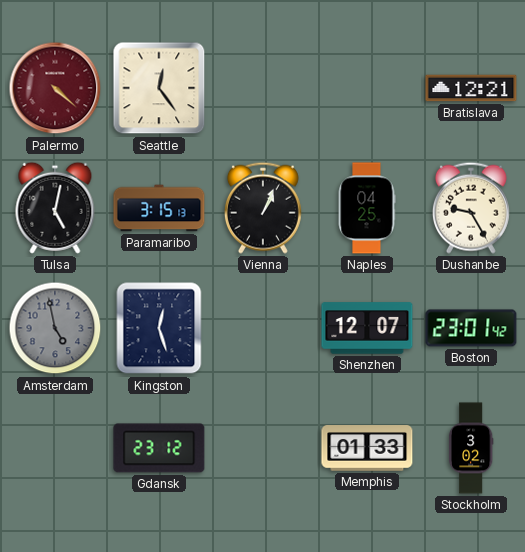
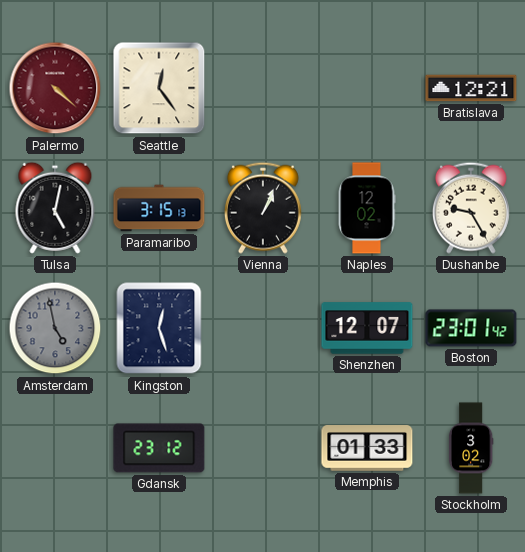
Naples: 04:25 -> 12:02 (367, 208)
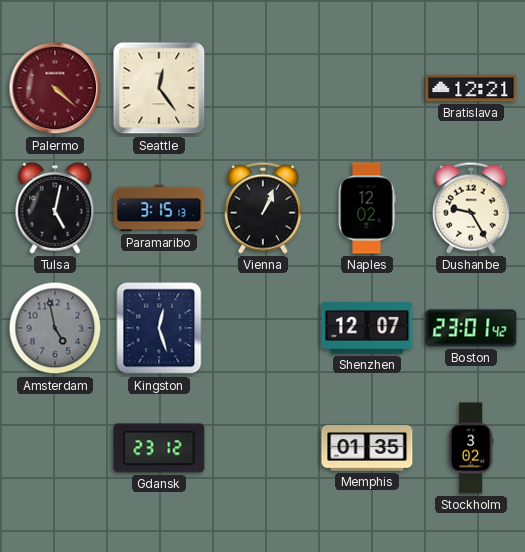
Memphis: 01:33 -> 01:35 (367, 448)
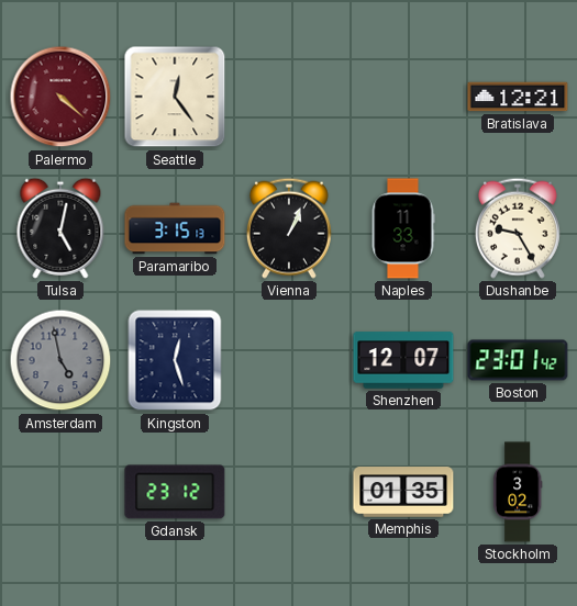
Naples: 12:02 -> 11:33 (403, 228)
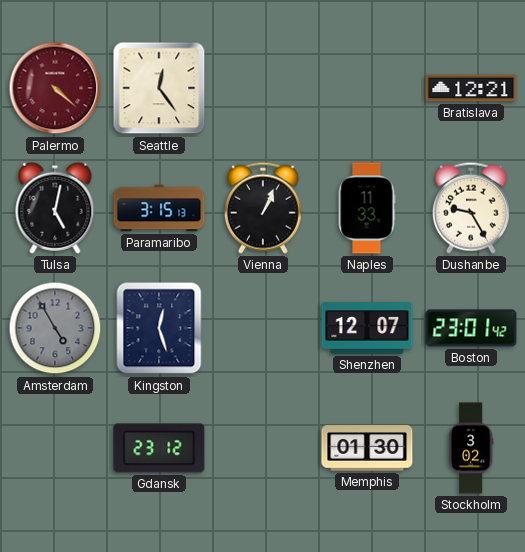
Amsterdam: 4:58 -> 4:55 (55, 328)
Memphis: 01:35 -> 01:30 (367, 448)
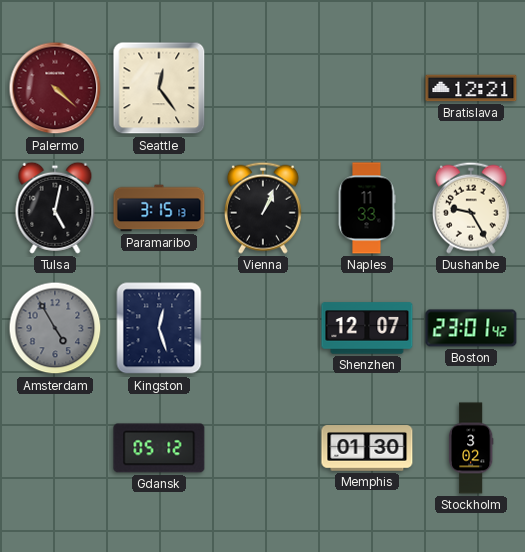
Gdansk: 23:12 -> 05:12 (159, 448)
